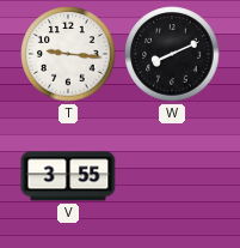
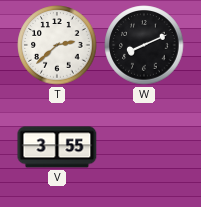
T: 9:16 -> 2:38 (57, 45)
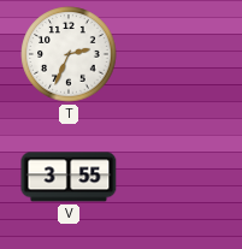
T: 2:38 -> 2:34 (69, 54)
W: 8:11 -> none (144, 45)
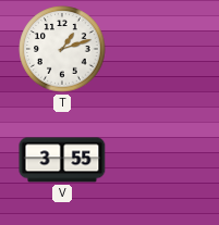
T: 2:34 -> 1:12 (62, 49)
